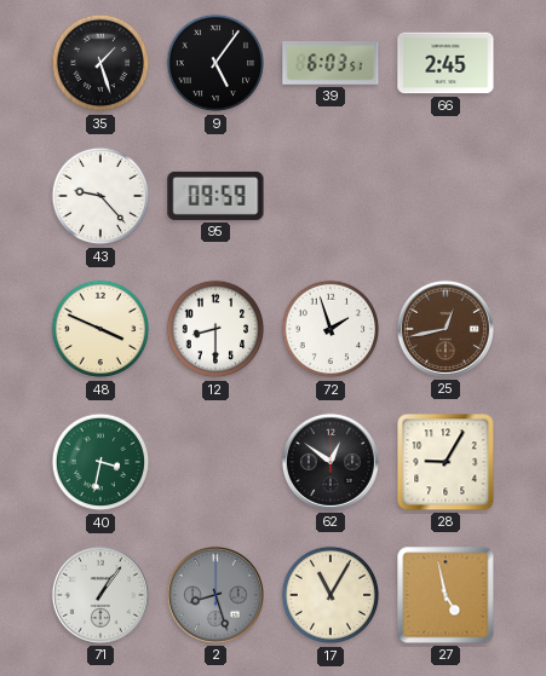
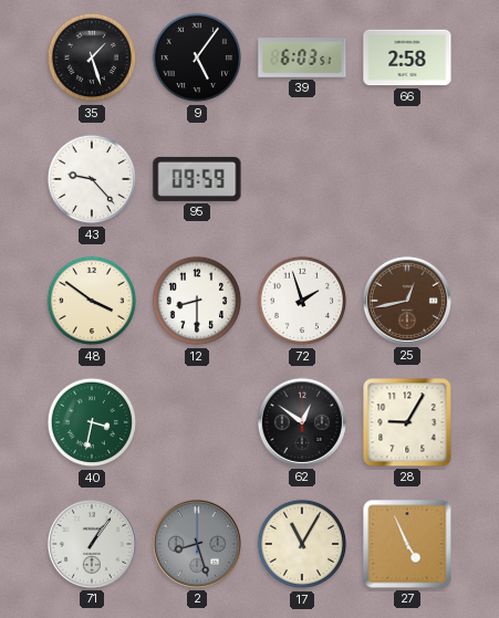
66: 2:45 -> 2:58 (407, 57)
48: 3:49 -> 3:51 (92, 301)
27: 4:58 -> 4:56 (407, 544)
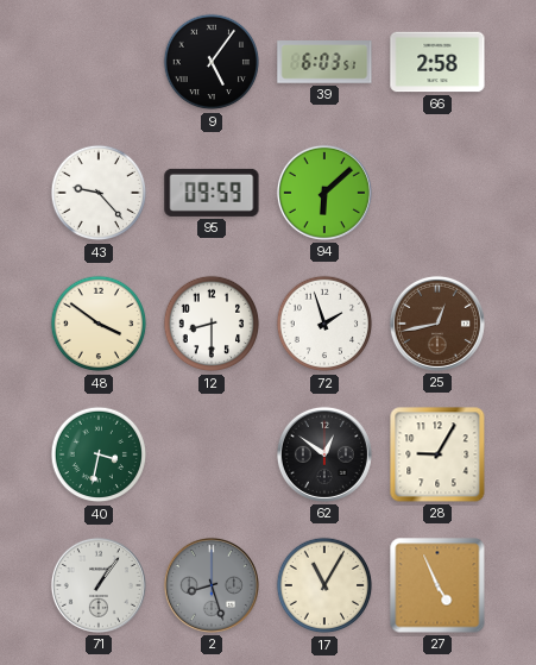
35: 1:27 -> none (92, 57)
94: none -> 6:08 (324, 193)
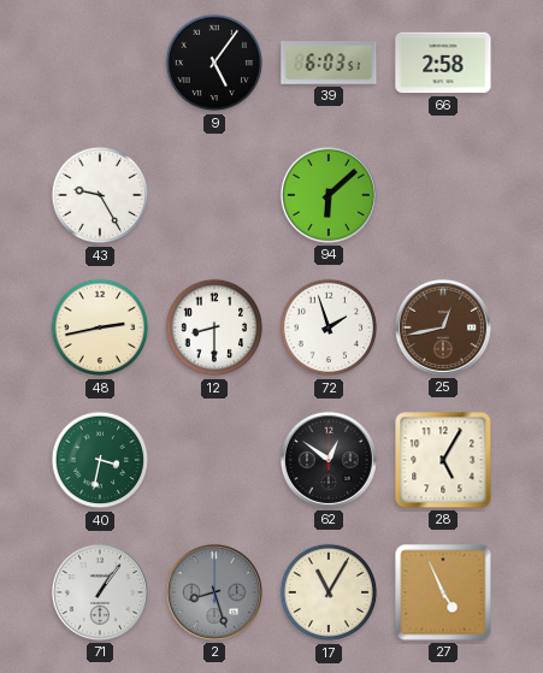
43: 9:23 -> 9:25 (100, 195)
95: 09:59 -> none (212, 193)
48: 3:51 -> 2:43 (100, 327)
28: 9:05 -> 5:05 (443, 460)
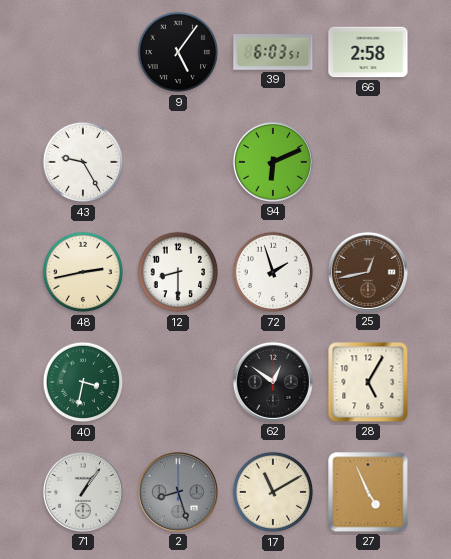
94: 6:08 -> 6:11 (273, 162)
17: 11:05 -> 11:10 (273, 492)
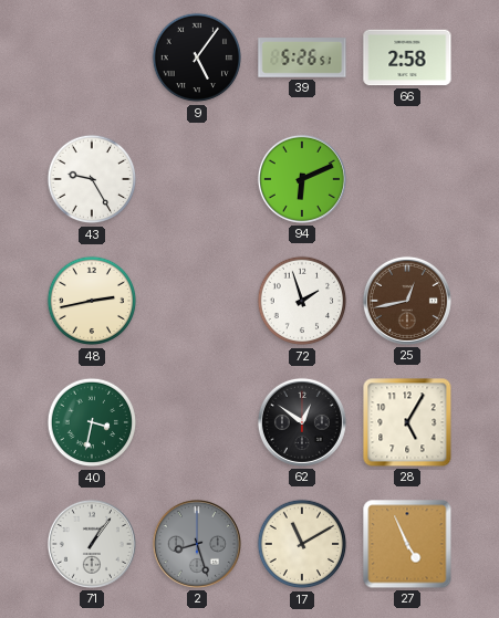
39: 6:03 -> 5:26 (302, 57)
12: 8:30 -> none (178, 272)
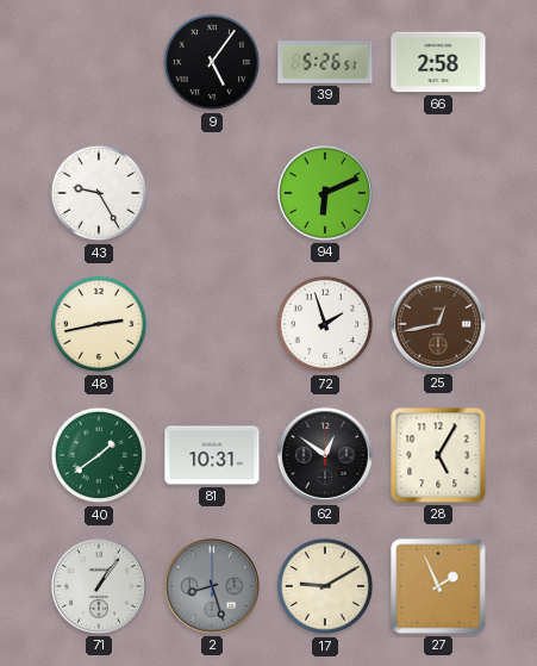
40: 3:32 -> 1:39 (99, 455)
81: none -> 10:31 (212, 455)
17: 11:10 -> 9:10 (325, 586)
27: 4:56 -> 1:56 (438, 586)
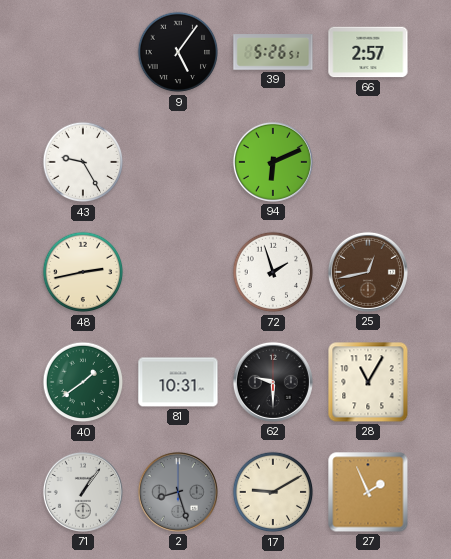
66: 2:58 -> 2:57 (368, 52)
62: 12:51 -> 9:30 (273, 382)
28: 5:05 -> 11:05 (368, 382)
